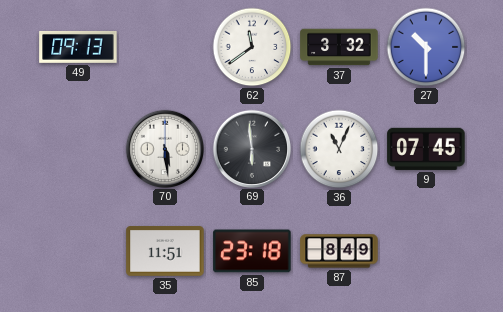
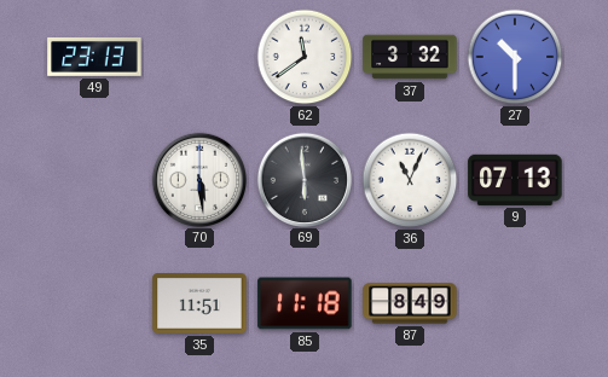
49: 09:13 -> 23:13 (94, 57)
9: 07:45 -> 07:13 (515, 180)
85: 23:18 -> 11:18 (305, 303)
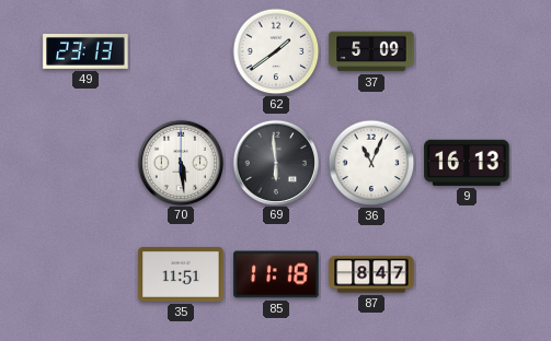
62: 11:39 -> 1:39 (276, 51)
37: 3:32 -> 5:09 (371, 51)
27: 10:30 -> none (515, 57)
9: 07:13 -> 16:13 (467, 163)
87: 8:49 -> 8:47 (371, 274)
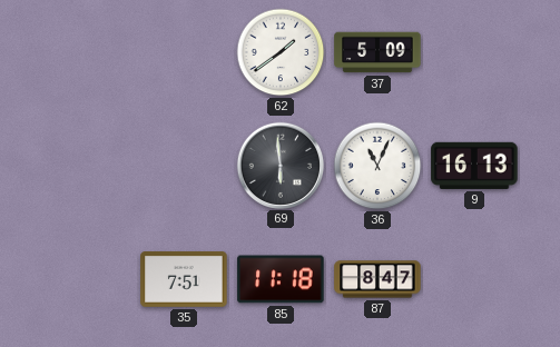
49: 23:13 -> none (85, 51)
70: 5:29 -> none (180, 162)
35: 11:51 -> 7:51 (184, 279)
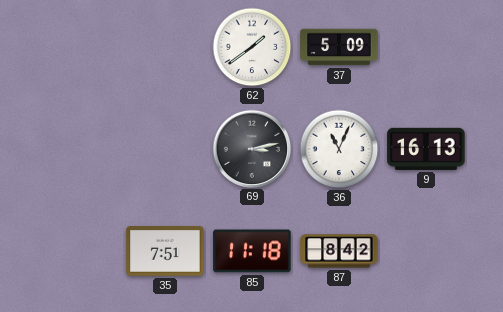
69: 5:59 -> 3:13 (251, 148)
87: 8:47 -> 8:42 (339, 251)
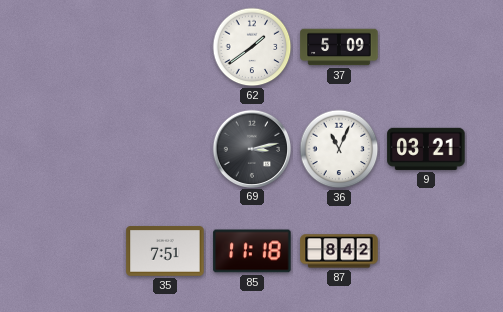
9: 16:13 -> 03:21 (426, 149)
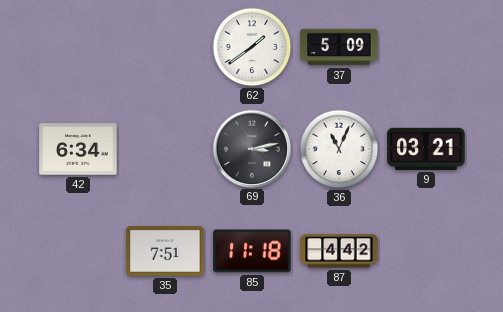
42: none -> 6:34 (78, 149)
87: 8:42 -> 4:42 (339, 251)
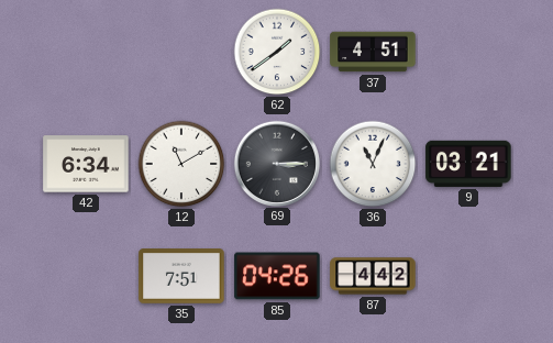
37: 5:09 -> 4:51 (373, 52)
12: none -> 11:10 (181, 164)
69: 3:13 -> 3:15 (276, 163)
85: 11:18 -> 04:26 (277, 276)
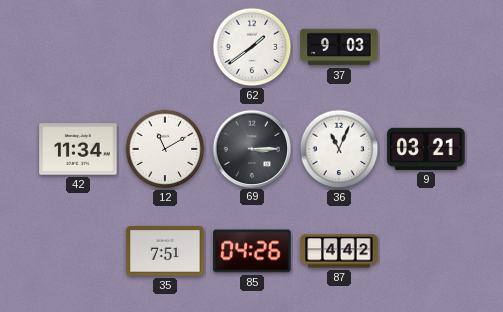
37: 4:51 -> 9:03 (339, 47)
42: 6:34 -> 11:34 (78, 149)
